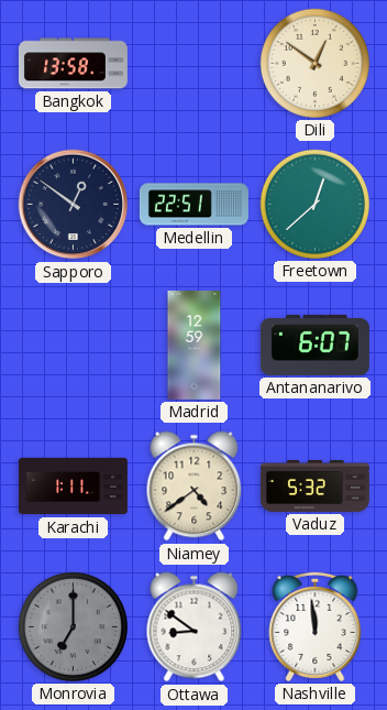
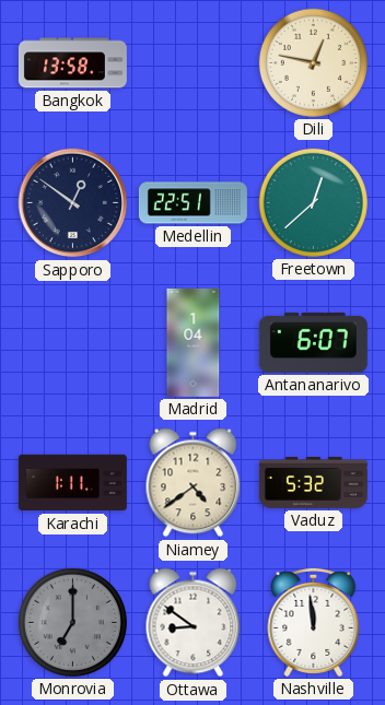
Dili: 12:51 -> 12:47 (313, 62)
Madrid: 12:59 -> 1:04 (194, 342)
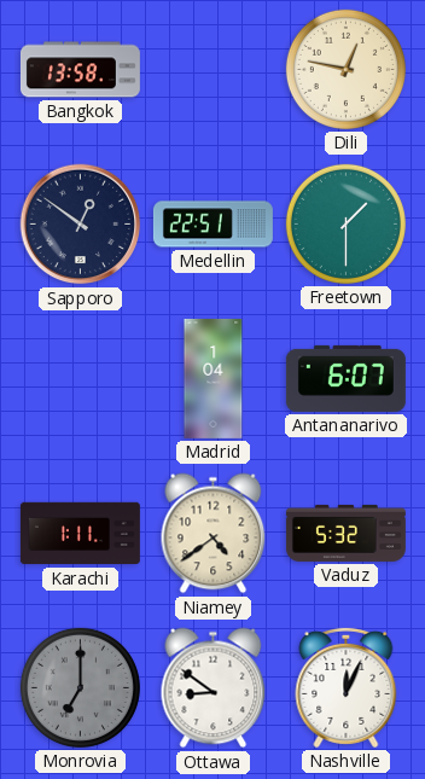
Freetown: 12:38 -> 1:30 (345, 223)
Nashville: 11:59 -> 12:04 (347, 687)
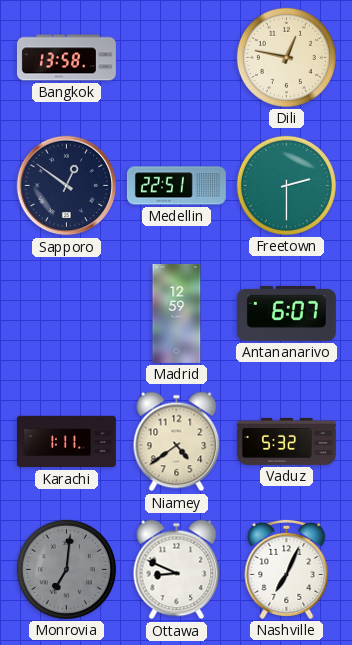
Freetown: 1:30 -> 2:30 (286, 185)
Madrid: 1:04 -> 12:59 (177, 313)
Monrovia: 7:00 -> 7:01 (66, 569)
Ottawa: 8:51 -> 8:49 (177, 570)
Nashville: 12:04 -> 7:04 (287, 569)
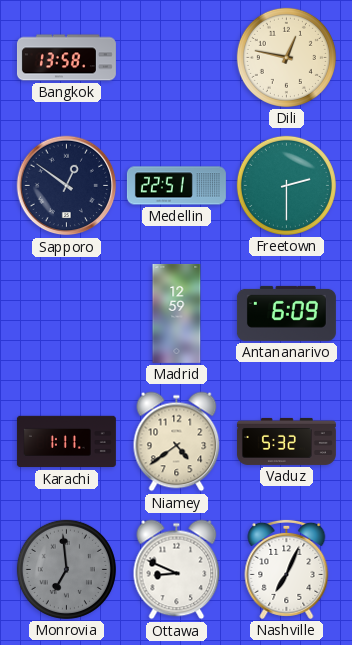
Antananarivo: 6:07 -> 6:09 (286, 313)
Monrovia: 7:01 -> 6:59 (66, 569)
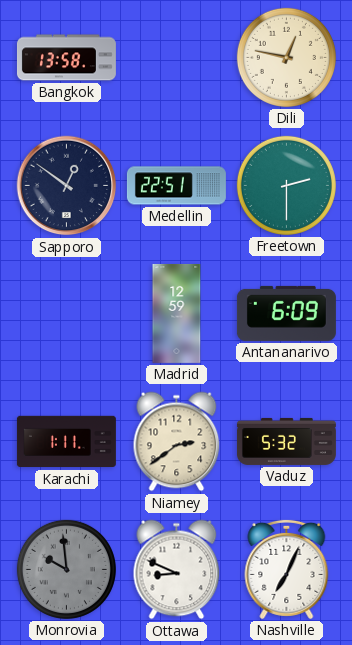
Niamey: 4:39 -> 2:39 (177, 442)
Monrovia: 6:59 -> 9:59 (66, 569)
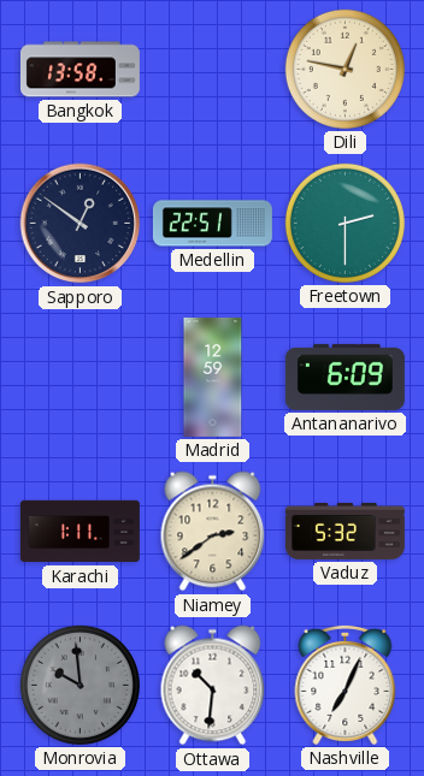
Ottawa: 8:49 -> 10:31 (213, 686)
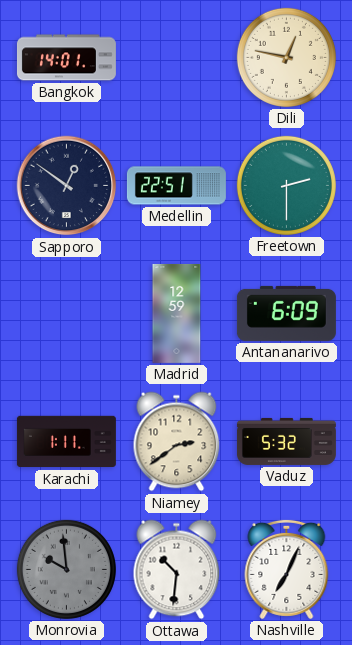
Bangkok: 13:58 -> 14:01 (66, 58)
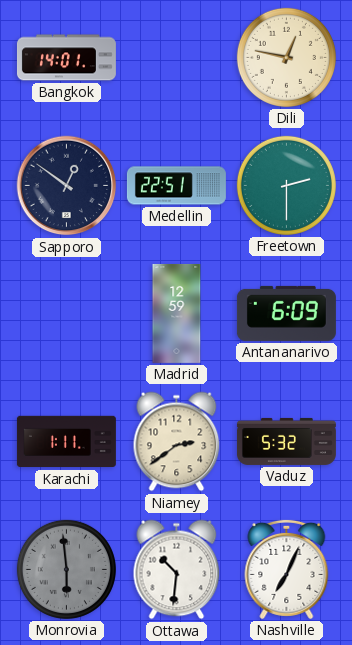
Monrovia: 9:59 -> 5:59 (66, 569)
